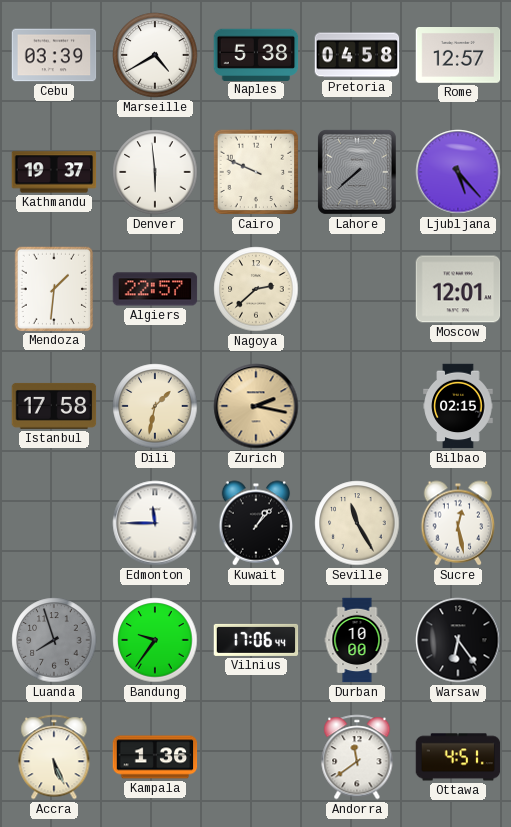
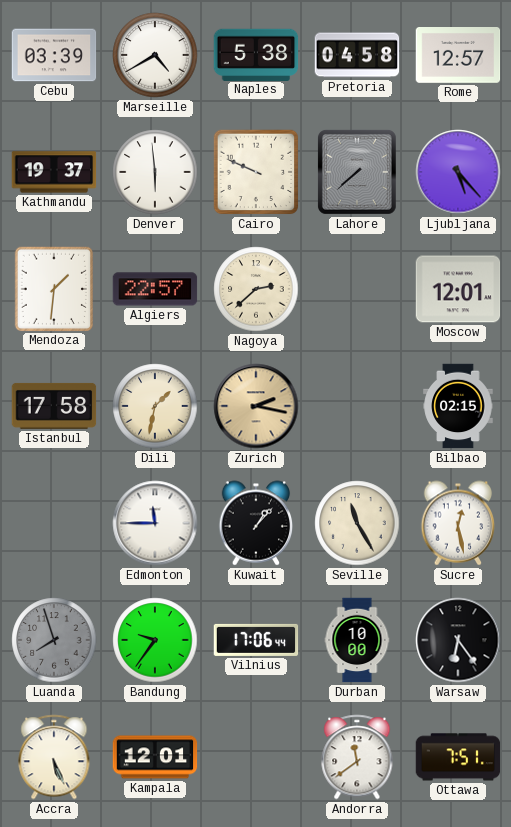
Kampala: 1:36 -> 12:01 (155, 757)
Ottawa: 4:51 -> 7:51 (458, 757)
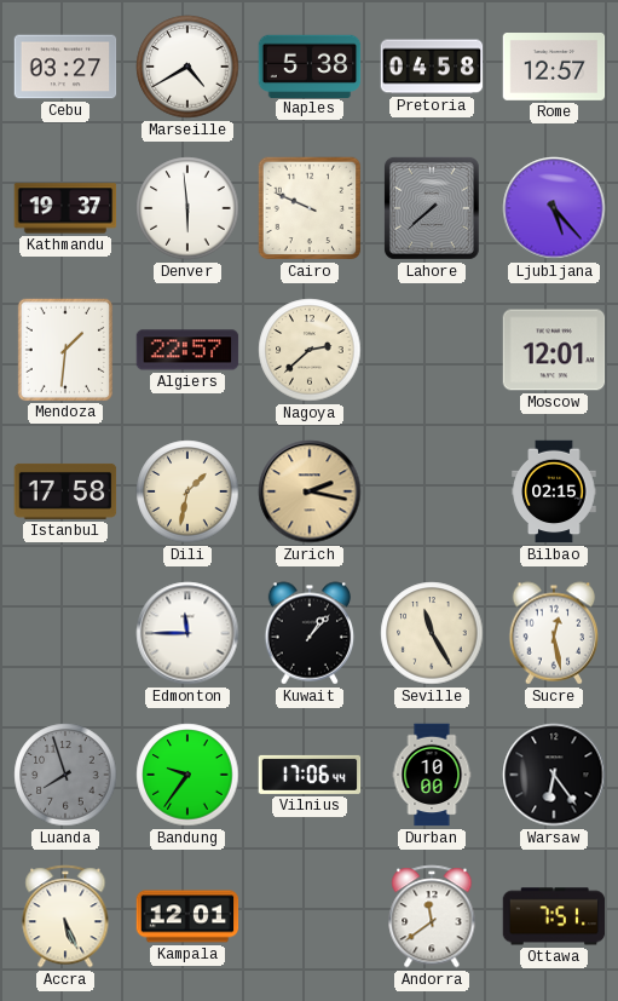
Cebu: 03:39 -> 03:27 (65, 67)
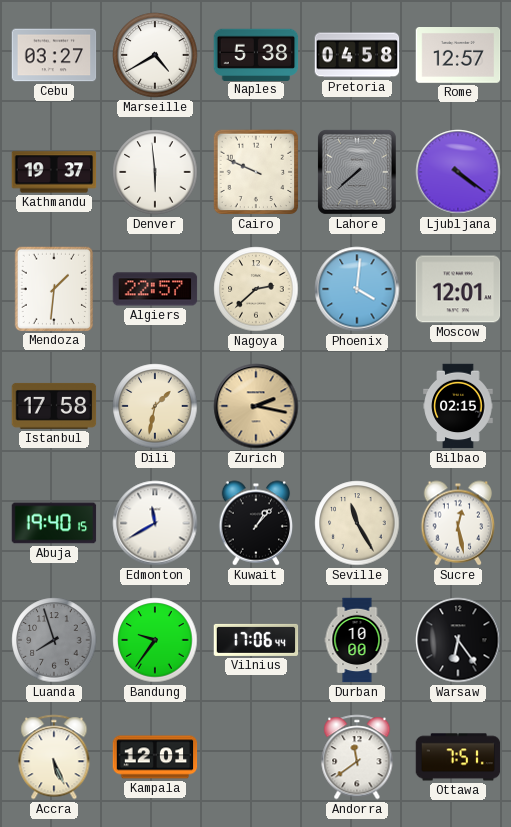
Ljubljana: 5:23 -> 4:21 (458, 172)
Phoenix: none -> 4:01 (357, 289)
Abuja: none -> 19:40 (54, 523)
Edmonton: 11:45 -> 11:40 (155, 523)
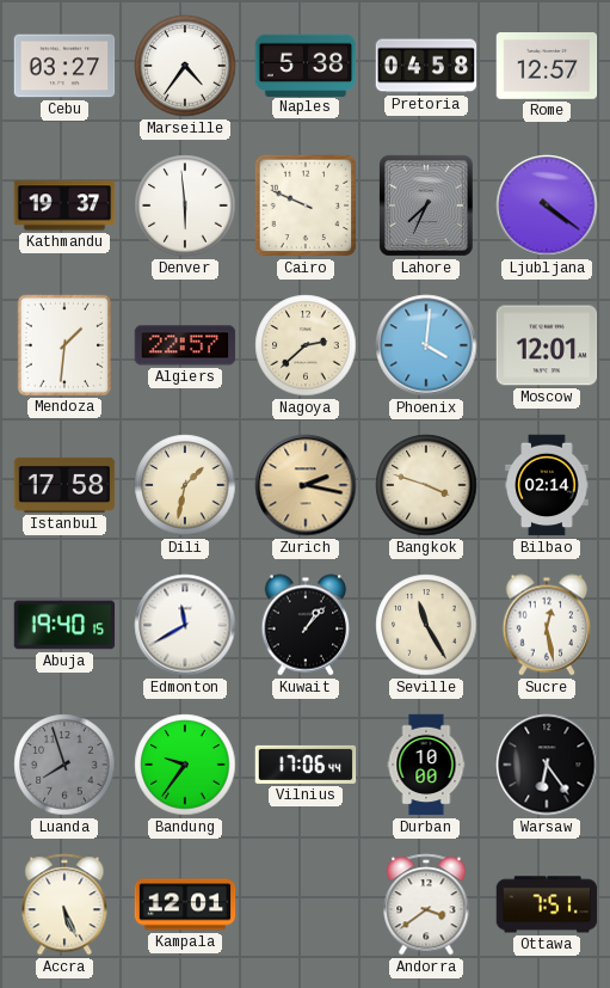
Marseille: 4:40 -> 4:36 (185, 66)
Lahore: 7:38 -> 7:34 (426, 205)
Bangkok: none -> 3:48 (426, 485)
Bilbao: 02:15 -> 02:14 (547, 485)
Andorra: 11:39 -> 3:39 (426, 904)
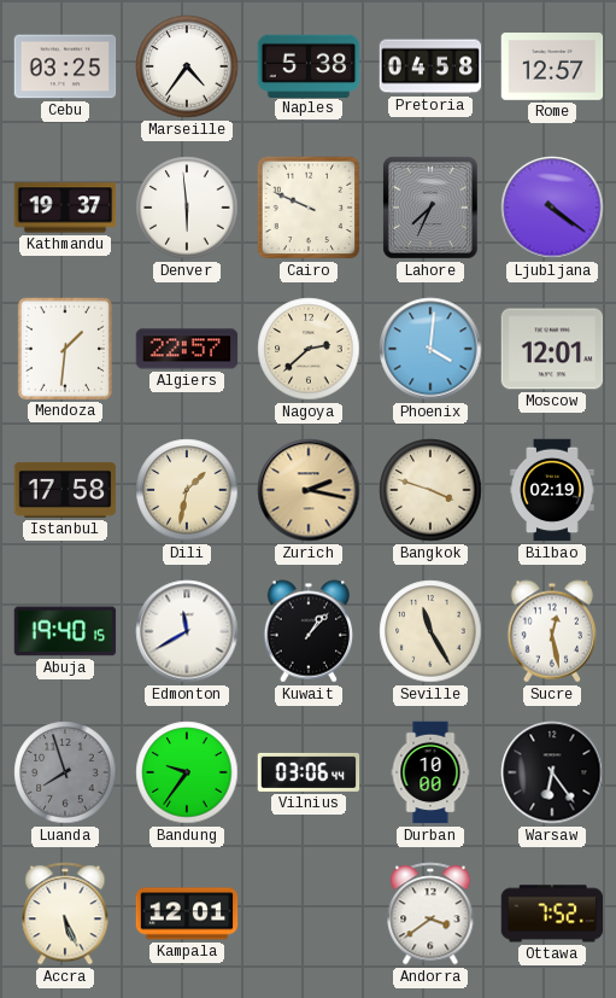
Cebu: 03:27 -> 03:25 (65, 66)
Bilbao: 02:14 -> 02:19 (552, 490)
Vilnius: 17:06 -> 03:06 (309, 772)
Ottawa: 7:51 -> 7:52 (552, 914)
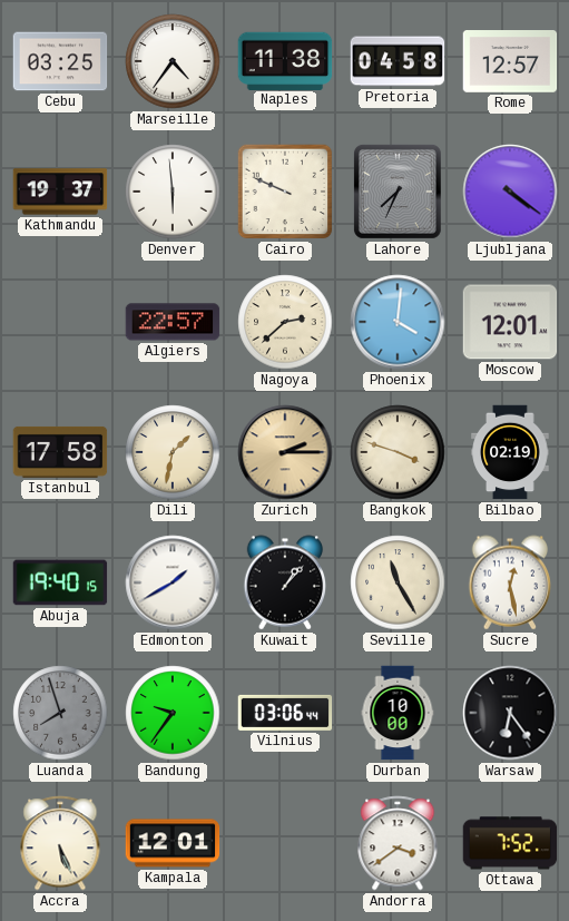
Naples: 5:38 -> 11:38 (285, 60)
Mendoza: 1:31 -> none (64, 348)
Zurich: 2:17 -> 2:15 (285, 452)
Edmonton: 11:40 -> 1:40 (173, 582)
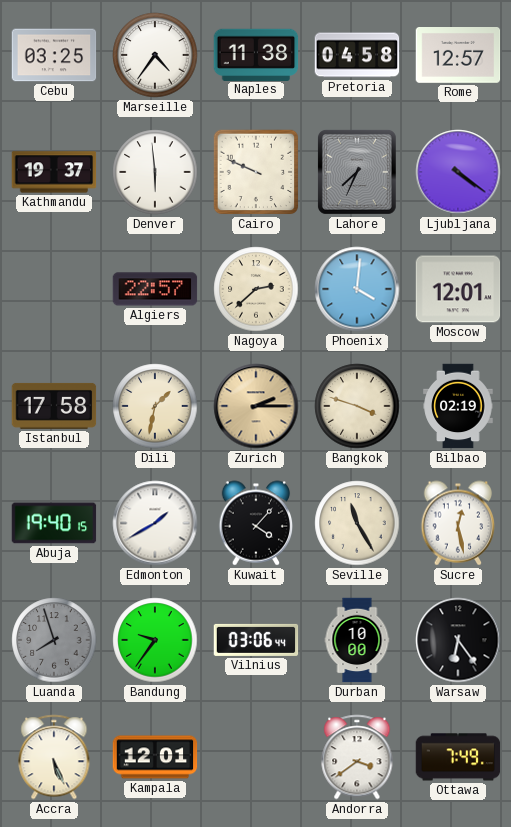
Kuwait: 1:07 -> 4:07 (256, 523)
Ottawa: 7:52 -> 7:49 (458, 757)
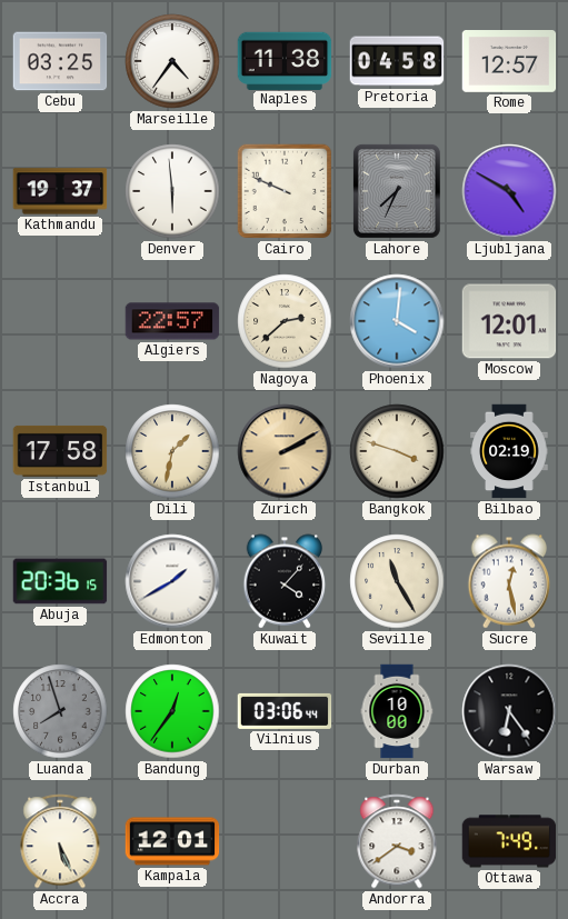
Ljubljana: 4:21 -> 4:50 (509, 191)
Zurich: 2:15 -> 2:10 (285, 451)
Abuja: 19:40 -> 20:36 (60, 581)
Bandung: 9:36 -> 12:36 (172, 711)
